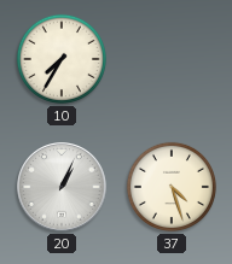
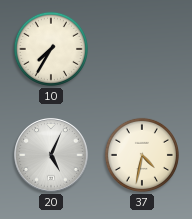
20: 1:04 -> 5:04 (51, 155)
37: 4:27 -> 4:32 (142, 155)
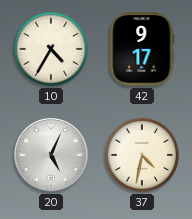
10: 7:35 -> 4:35 (51, 49)
42: none -> 9:17 (142, 49)
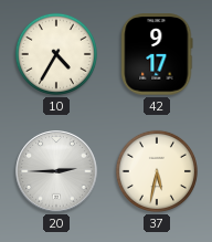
20: 5:04 -> 2:45 (56, 171)
37: 4:32 -> 5:32 (157, 171)
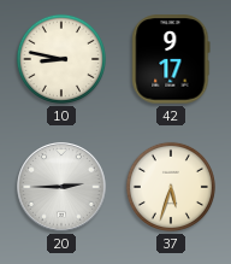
10: 4:35 -> 8:47 (61, 59)
37: 5:32 -> 5:33 (171, 187)
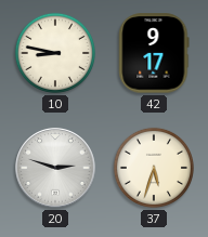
20: 2:45 -> 2:48 (55, 168)
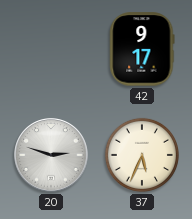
10: 8:47 -> none (55, 53)
37: 5:33 -> 5:34 (142, 155)
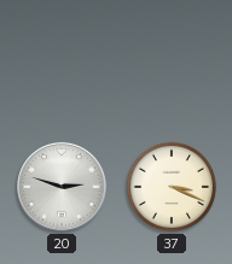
42: 9:17 -> none (142, 49)
37: 5:34 -> 3:19 (172, 187)
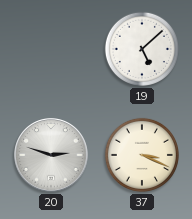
19: none -> 5:08 (142, 49)
